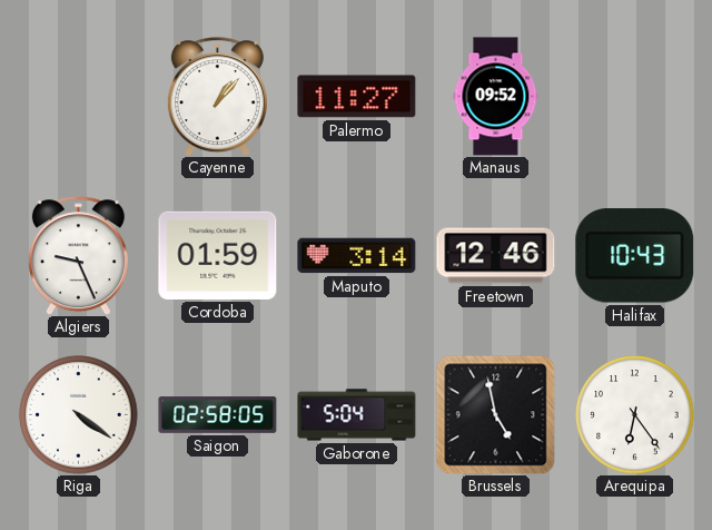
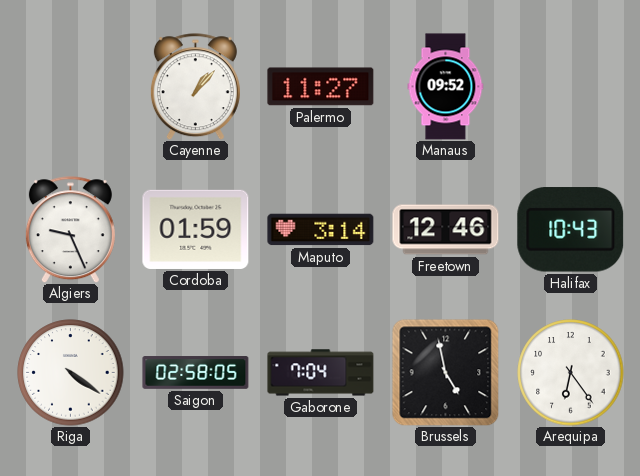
Gaborone: 5:04 -> 7:04 (321, 373)
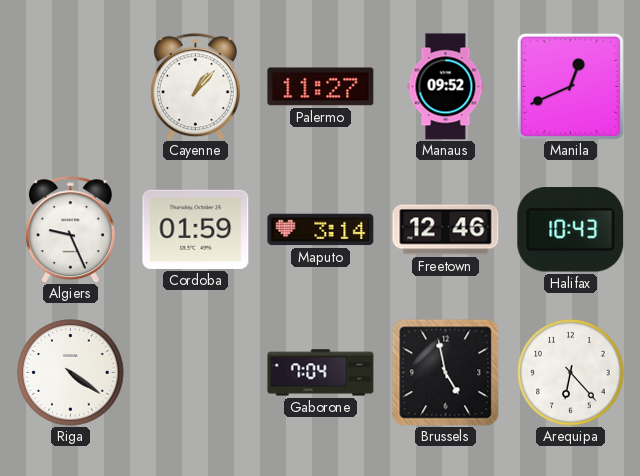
Manila: none -> 12:41 (570, 86)
Saigon: 02:58 -> none (196, 373)
Arequipa: 6:24 -> 6:23 (571, 373)
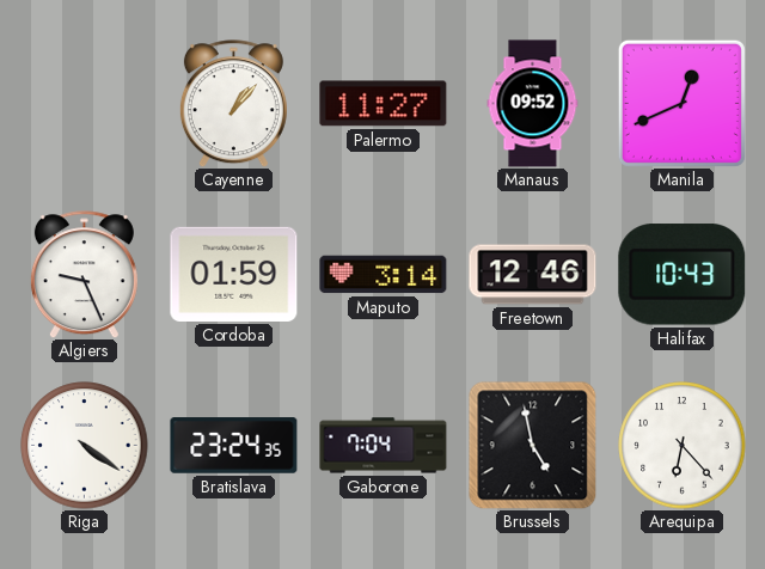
Bratislava: none -> 23:24 (234, 446)
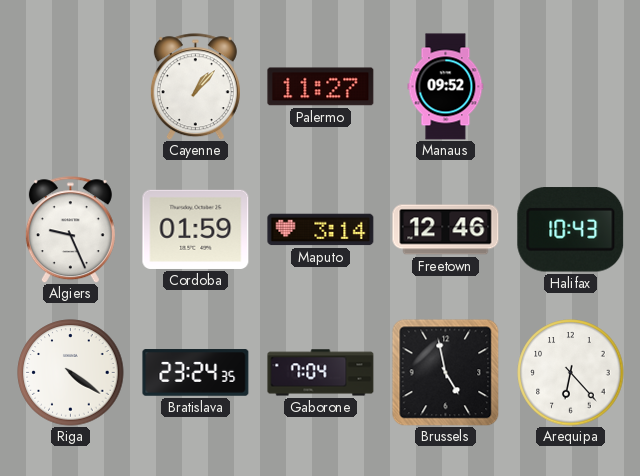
Manila: 12:41 -> none (681, 103)
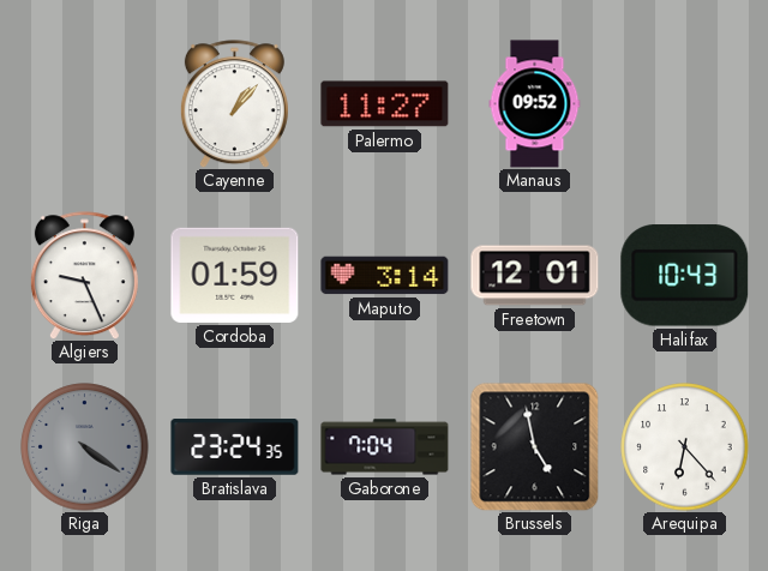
Freetown: 12:46 -> 12:01 (535, 276)
Riga dial: white -> grey (85, 447)
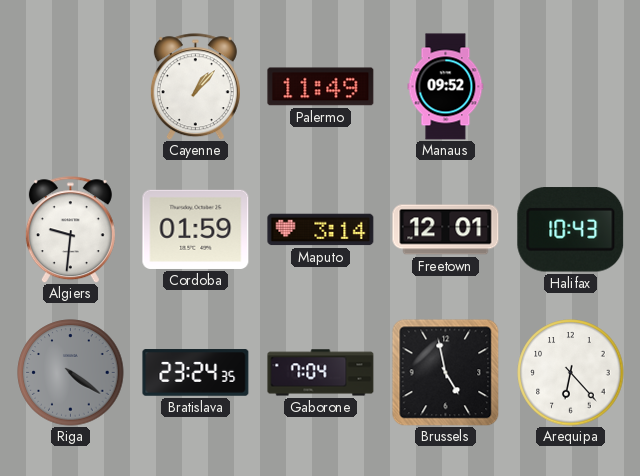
Palermo: 11:27 -> 11:49 (321, 87)
Algiers: 9:26 -> 9:31 (70, 230)
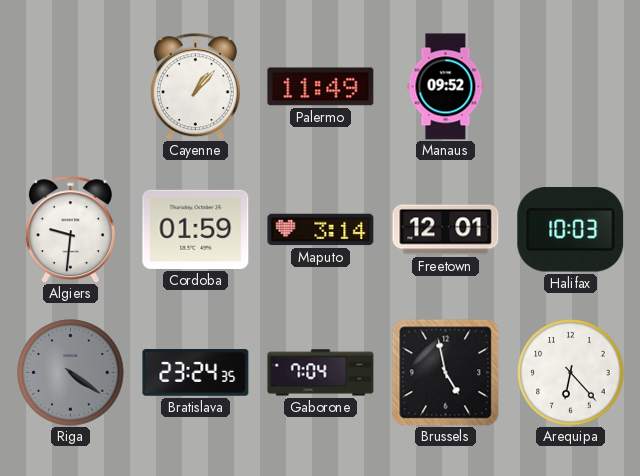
Halifax: 10:43 -> 10:03 (571, 230)
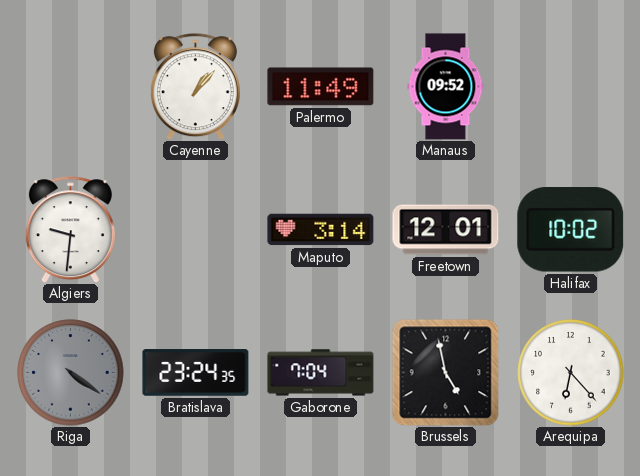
Cordoba: 01:59 -> none (196, 229)
Halifax: 10:03 -> 10:02 (571, 230)
